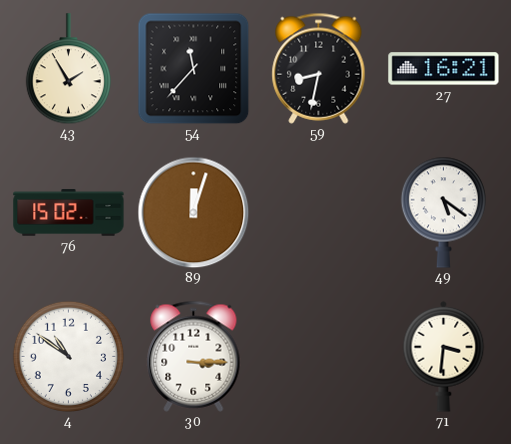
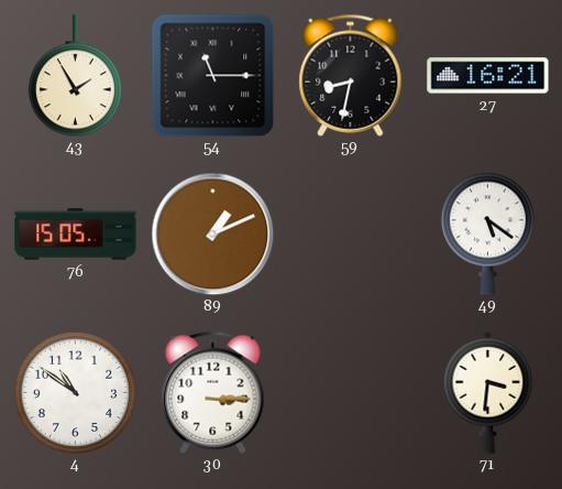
54: 11:37 -> 11:15 (212, 75)
76: 15:02 -> 15:05 (76, 235)
89: 12:03 -> 1:11 (212, 233)
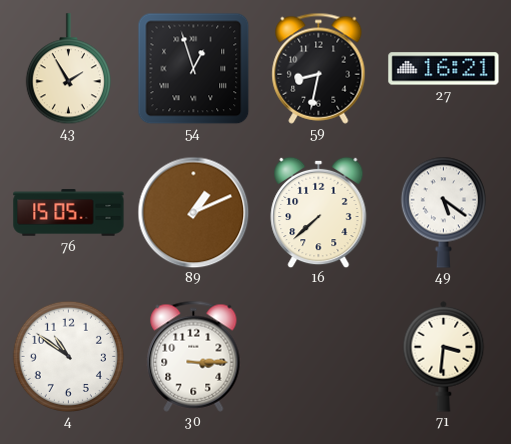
54: 11:15 -> 12:57 (193, 68)
16: none -> 7:38 (319, 212)
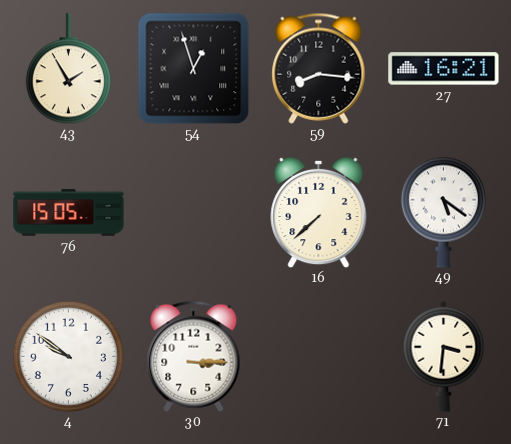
59: 8:32 -> 8:16 (319, 68)
89: 1:11 -> none (193, 212)
4: 10:51 -> 9:51 (68, 356)
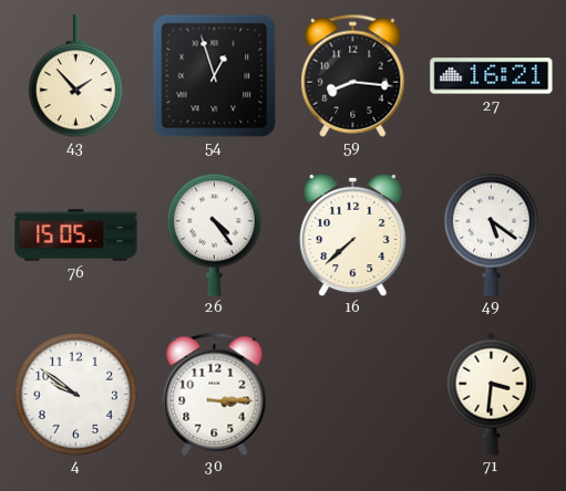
43: 1:55 -> 1:53 (75, 76)
26: none -> 4:24 (214, 234)
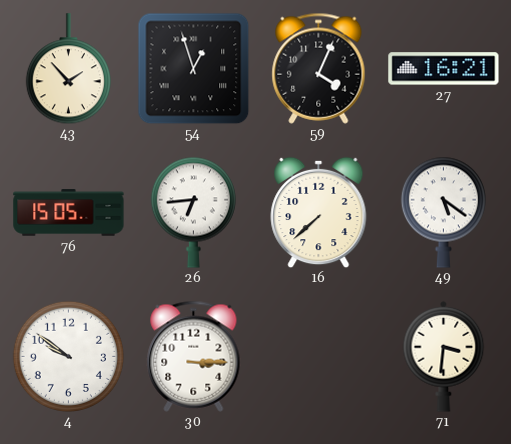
59: 8:16 -> 4:04 (319, 68)
26: 4:24 -> 6:44 (193, 212)
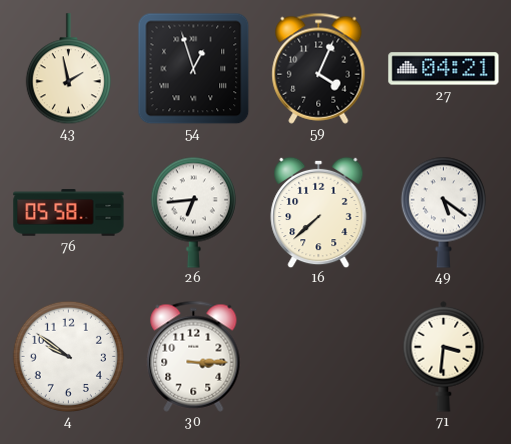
43: 1:53 -> 1:58 (68, 69)
27: 16:21 -> 04:21 (444, 69)
76: 15:05 -> 05:58 (69, 213)
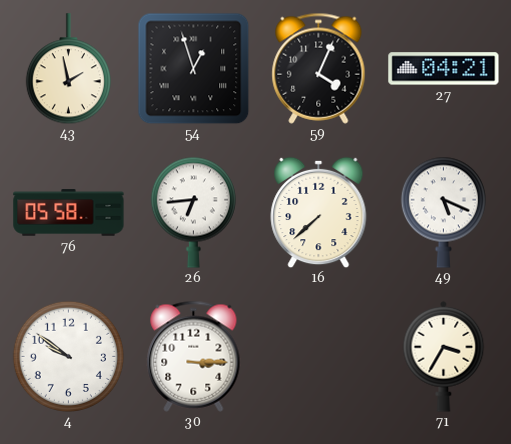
49: 5:21 -> 5:19 (443, 212)
71: 3:31 -> 3:35 (444, 356)
